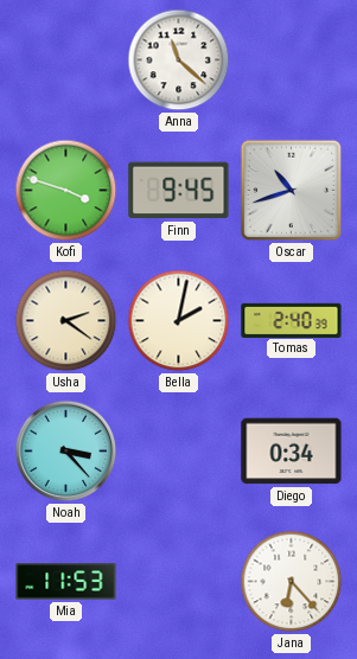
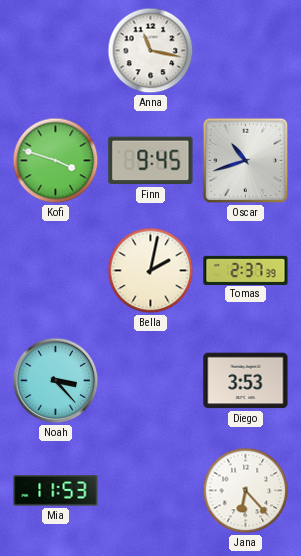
Anna: 11:22 -> 11:17 (151, 51)
Usha: 2:21 -> none (66, 321)
Tomas: 2:40 -> 2:37 (246, 270)
Diego: 0:34 -> 3:53 (246, 381)
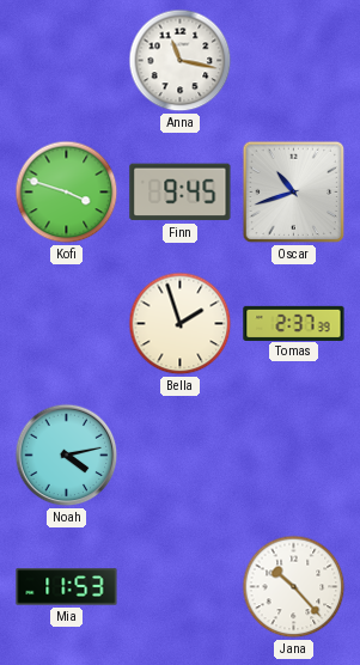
Bella: 2:02 -> 1:57 (181, 324)
Noah: 3:23 -> 4:13 (67, 456)
Diego: 3:53 -> none (246, 381)
Jana: 6:23 -> 10:23 (294, 587)
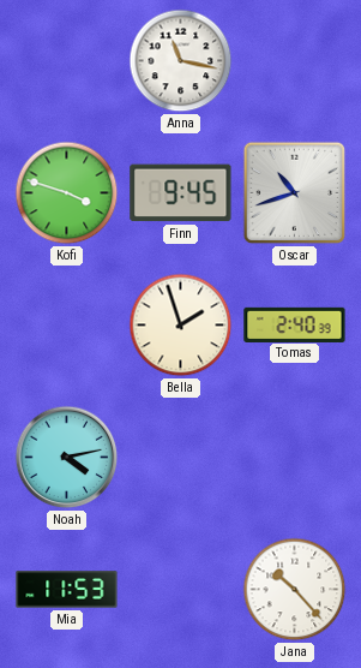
Tomas: 2:37 -> 2:40 (295, 324)
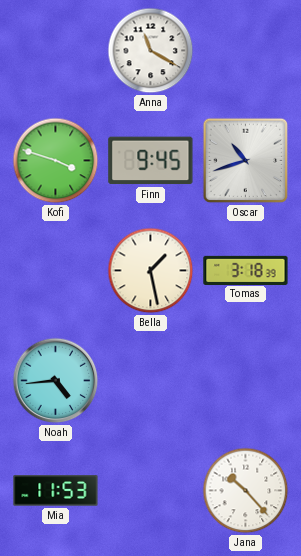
Anna: 11:17 -> 11:20 (151, 51)
Bella: 1:57 -> 1:28 (151, 271)
Tomas: 2:40 -> 3:18 (246, 270)
Noah: 4:13 -> 4:44 (56, 381)
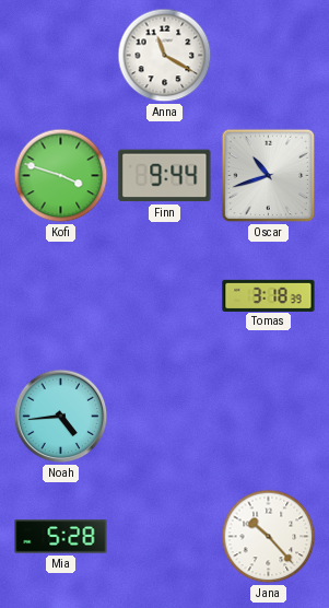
Finn: 9:45 -> 9:44 (165, 176)
Bella: 1:28 -> none (151, 271)
Mia: 11:53 -> 5:28 (61, 537)
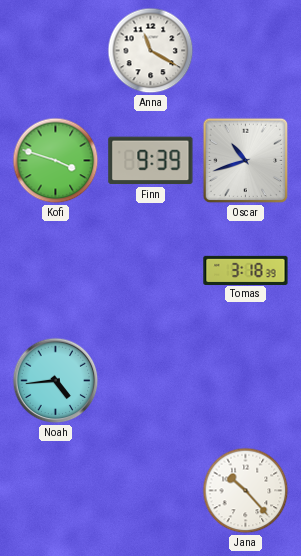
Finn: 9:44 -> 9:39 (151, 161)
Mia: 5:28 -> none (61, 537)
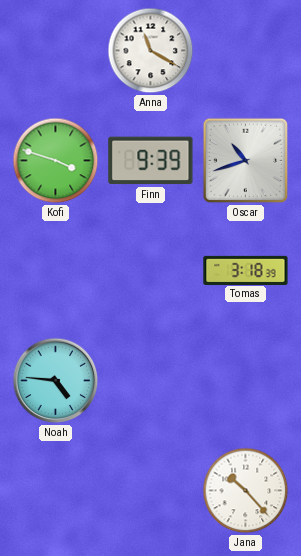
Noah: 4:44 -> 4:46 (56, 381)
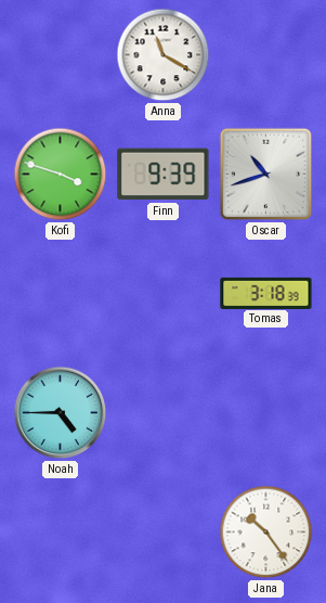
Noah: 4:46 -> 4:45 (61, 413)
Jana: 10:23 -> 10:24 (266, 533)
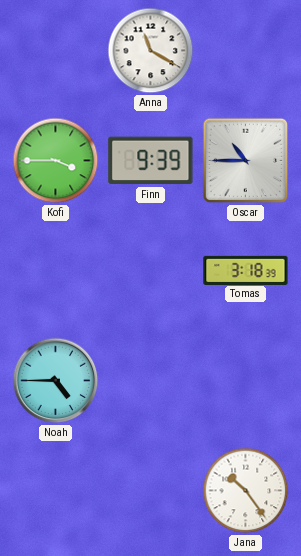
Kofi: 3:48 -> 3:45 (56, 161)
Oscar: 10:42 -> 10:45 (246, 161)
